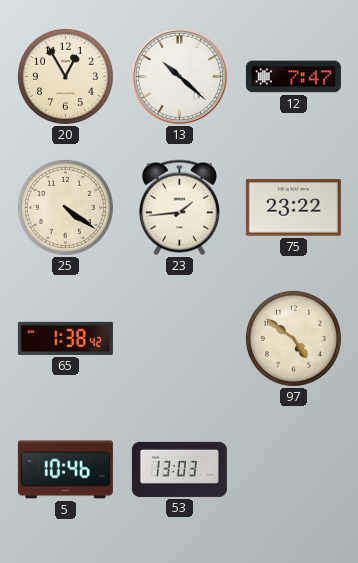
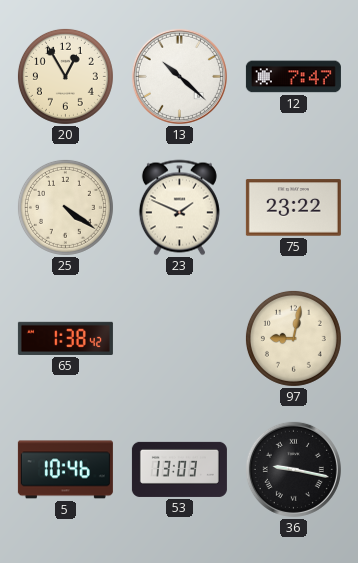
23: 1:44 -> 1:49 (179, 208)
97: 4:51 -> 9:02 (293, 338)
36: none -> 9:17 (293, 469)
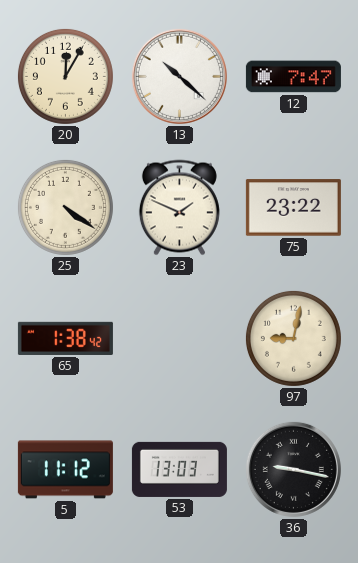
20: 12:55 -> 12:05 (65, 76)
5: 10:46 -> 11:12 (65, 470)
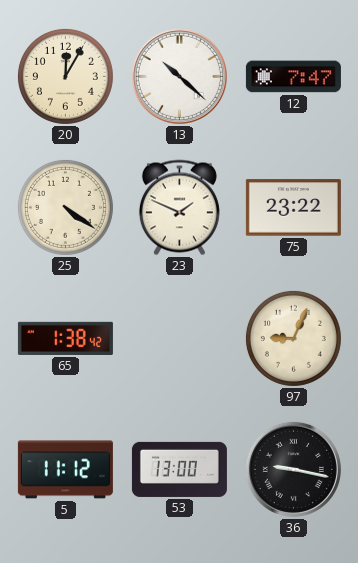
97: 9:02 -> 9:04 (293, 338)
53: 13:03 -> 13:00 (179, 469)
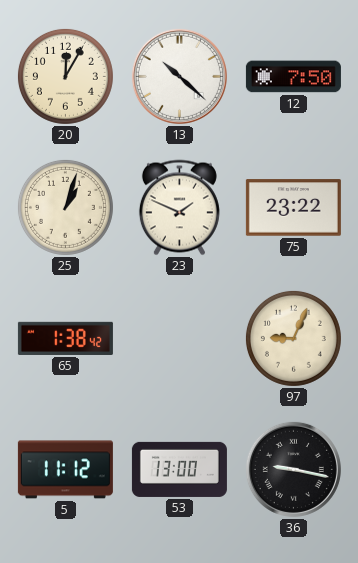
12: 7:47 -> 7:50 (293, 77)
25: 4:21 -> 1:03 (65, 207)
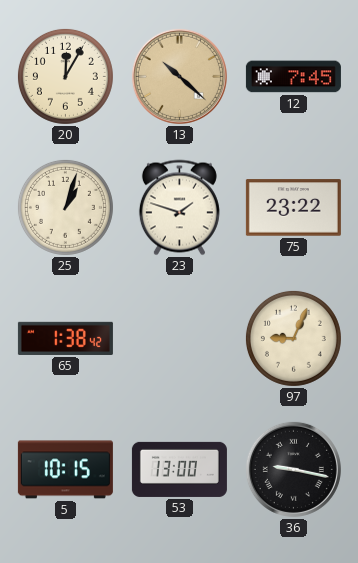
13 dial: white -> champagne (179, 76)
12: 7:50 -> 7:45 (293, 77)
23: 1:49 -> 1:48 (179, 208)
5: 11:12 -> 10:15 (65, 470)
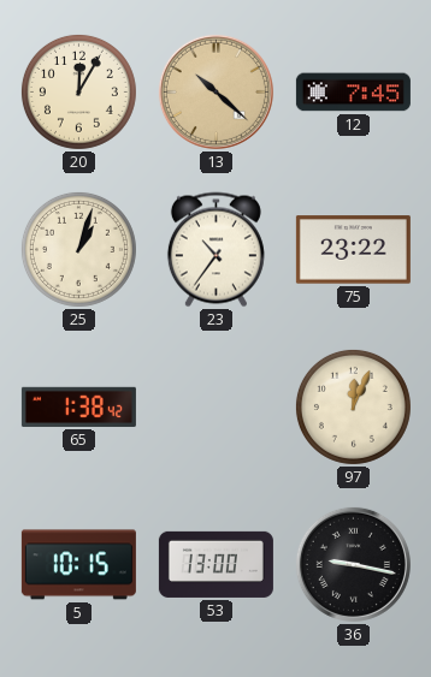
23: 1:48 -> 10:36 (215, 250)
97: 9:04 -> 12:04 (353, 406)
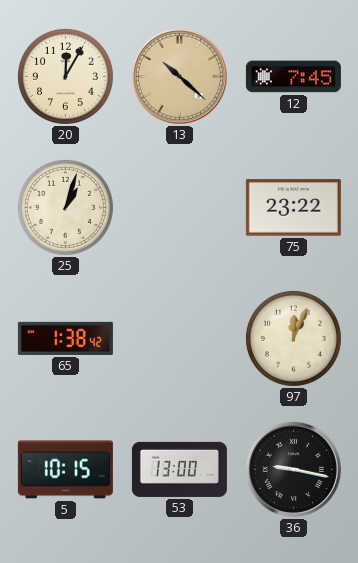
23: 10:36 -> none (215, 250)
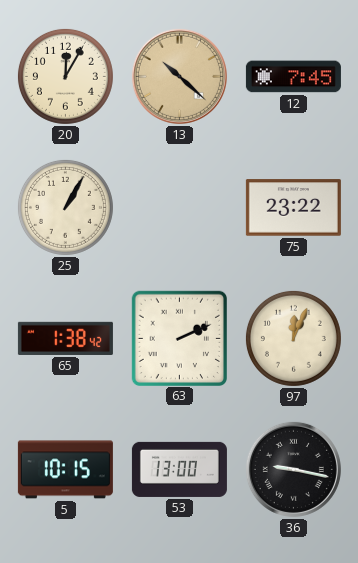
25: 1:03 -> 1:05 (65, 207)
63: none -> 2:11 (179, 338)
